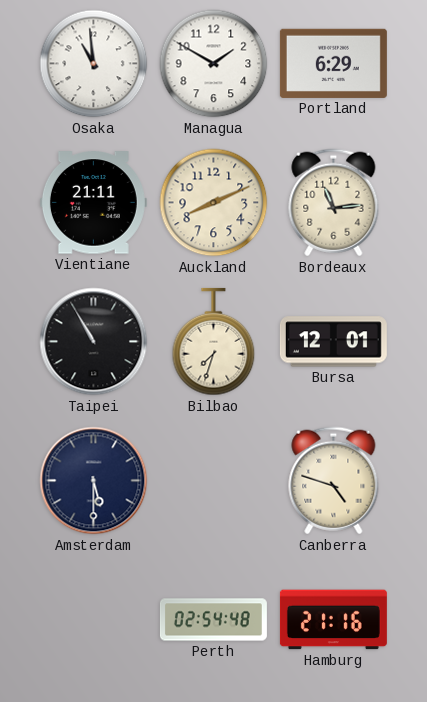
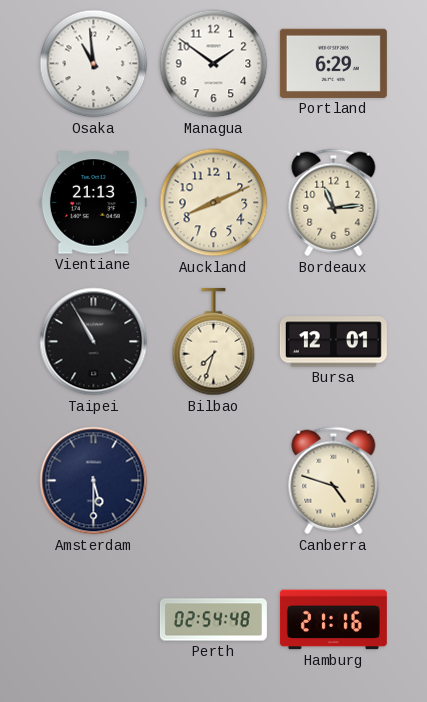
Managua: 1:50 -> 1:51 (214, 64)
Vientiane: 21:11 -> 21:13 (93, 203)
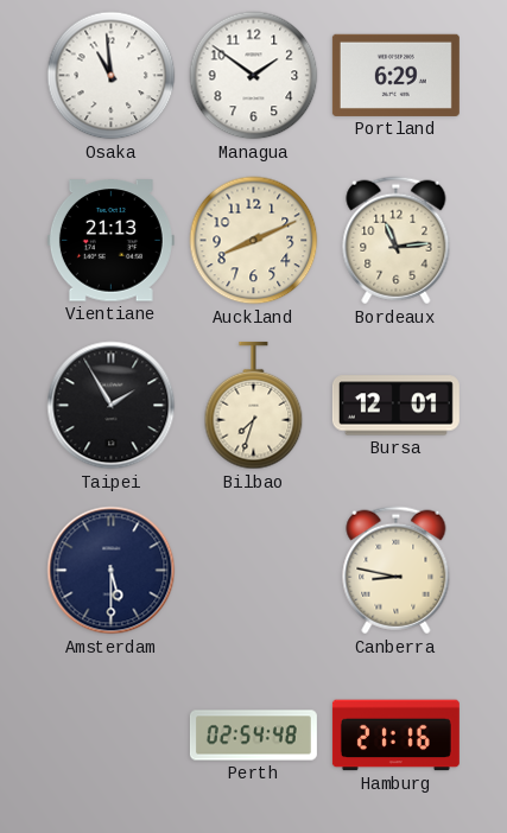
Taipei: 10:55 -> 1:55 (112, 406)
Canberra: 4:48 -> 8:47 (397, 571)
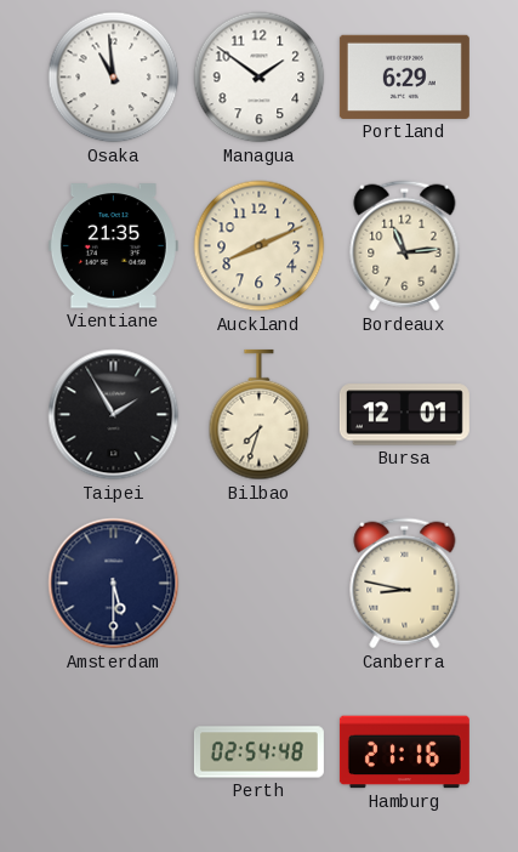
Vientiane: 21:13 -> 21:35 (113, 246)
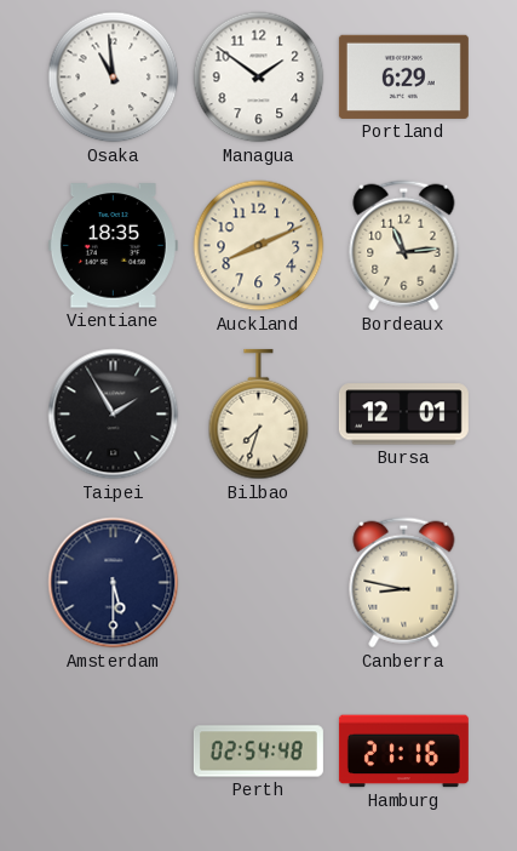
Vientiane: 21:35 -> 18:35 (113, 246)
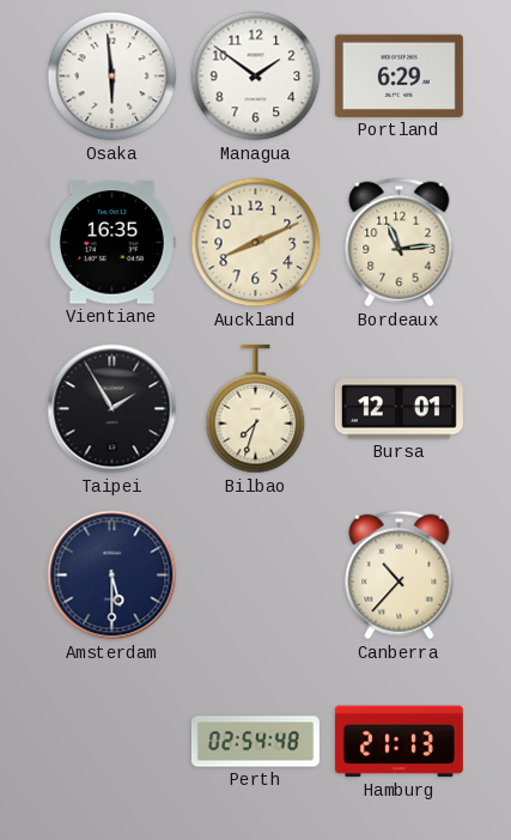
Osaka: 10:59 -> 5:59 (112, 77)
Vientiane: 18:35 -> 16:35 (111, 243)
Canberra: 8:47 -> 10:37 (400, 576)
Hamburg: 21:16 -> 21:13 (399, 742)
